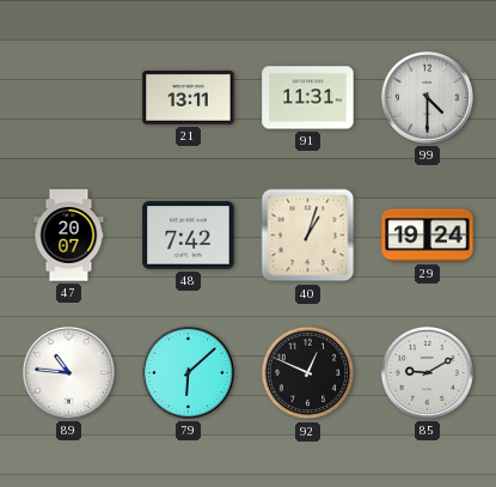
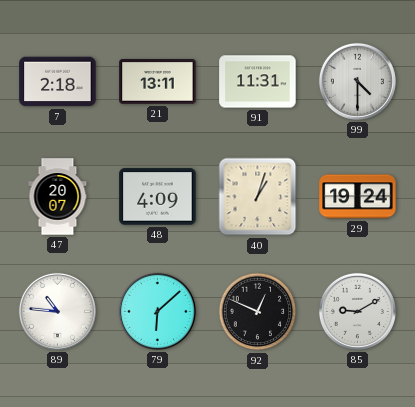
7: none -> 2:18 (58, 82)
48: 7:42 -> 4:09 (158, 197)
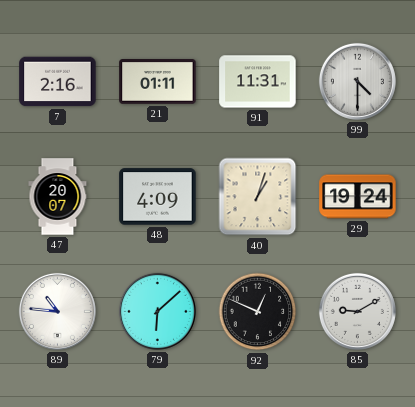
7: 2:18 -> 2:16 (58, 82)
21: 13:11 -> 01:11 (158, 82)
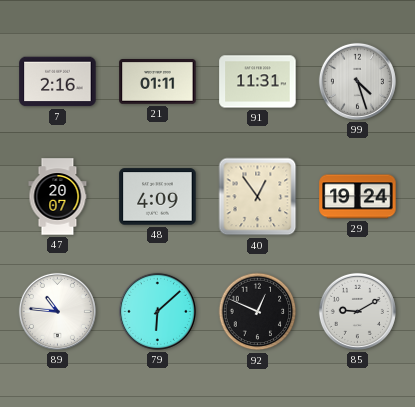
99: 4:30 -> 4:27 (357, 81)
40: 1:03 -> 12:54 (258, 197)
